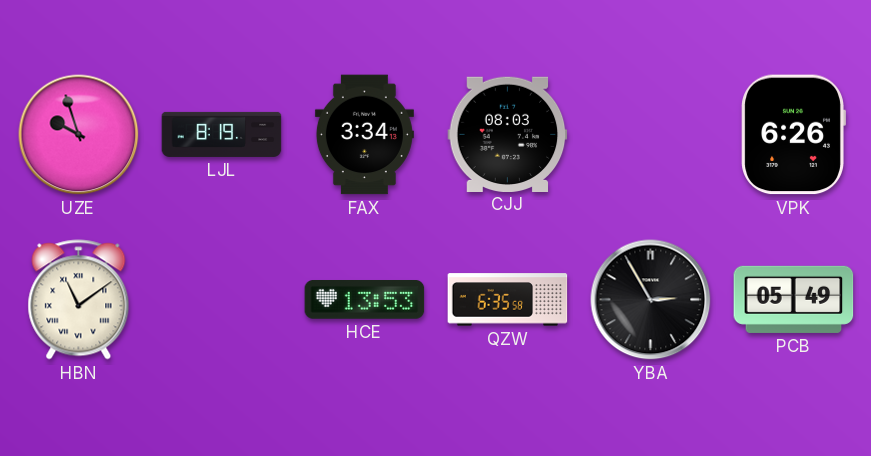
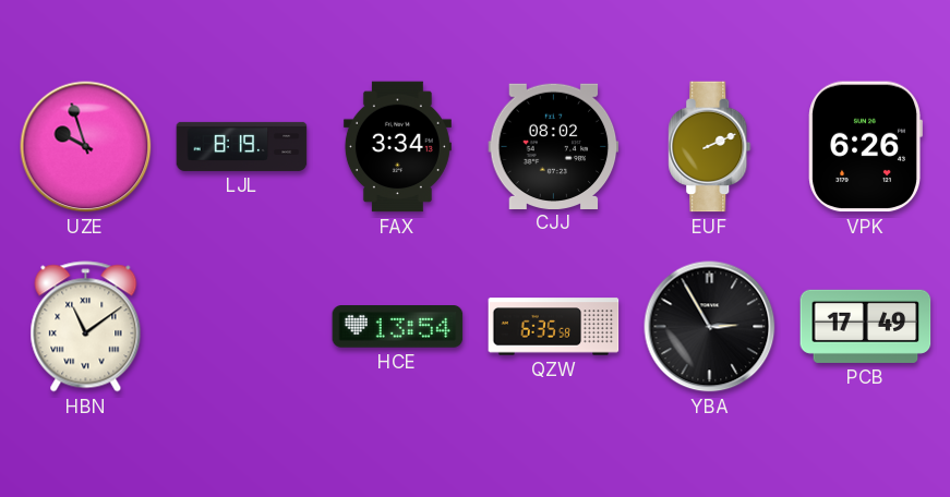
CJJ: 08:03 -> 08:02 (554, 146)
EUF: none -> 2:11 (710, 147)
HCE: 13:53 -> 13:54 (398, 327)
PCB: 05:49 -> 17:49 (866, 326)
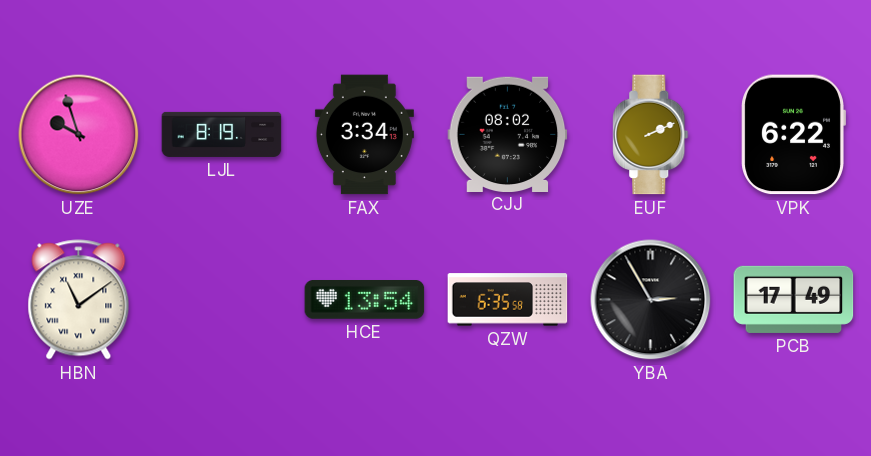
VPK: 6:26 -> 6:22 (793, 135)
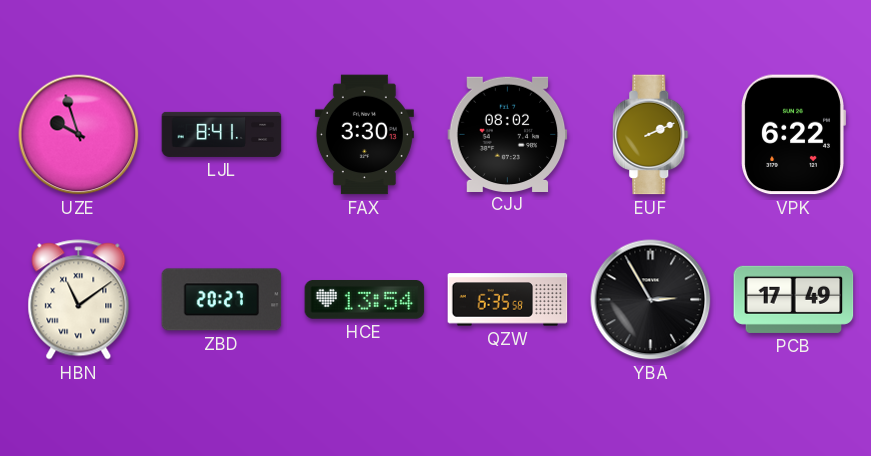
LJL: 8:19 -> 8:41 (222, 134)
FAX: 3:34 -> 3:30 (364, 135)
ZBD: none -> 20:27 (222, 300)
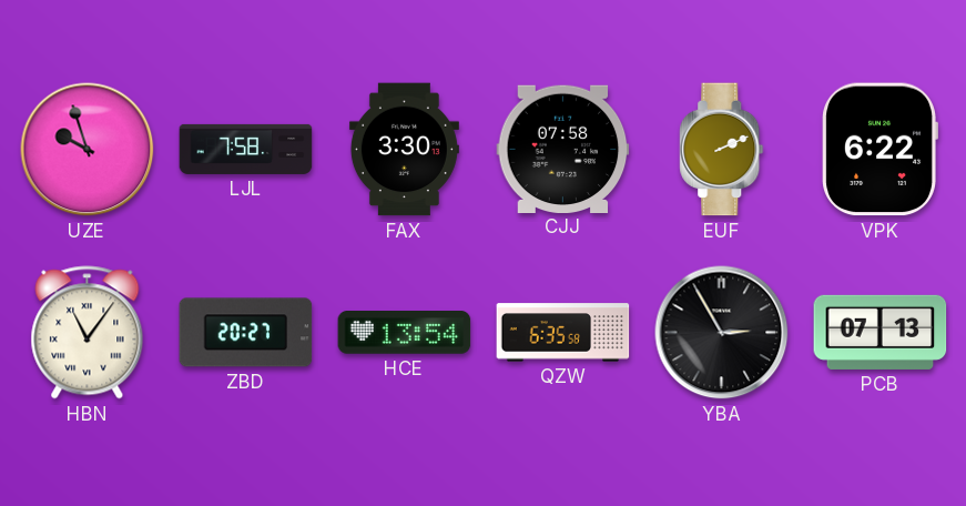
LJL: 8:41 -> 7:58 (246, 149)
CJJ: 08:02 -> 07:58 (563, 149)
HBN: 11:09 -> 11:06 (88, 333)
PCB: 17:49 -> 07:13 (881, 332)
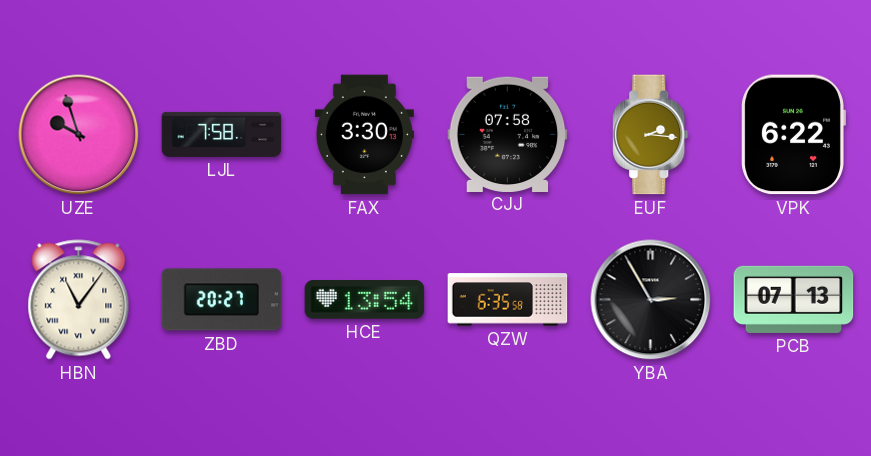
EUF: 2:11 -> 2:16 (651, 135)
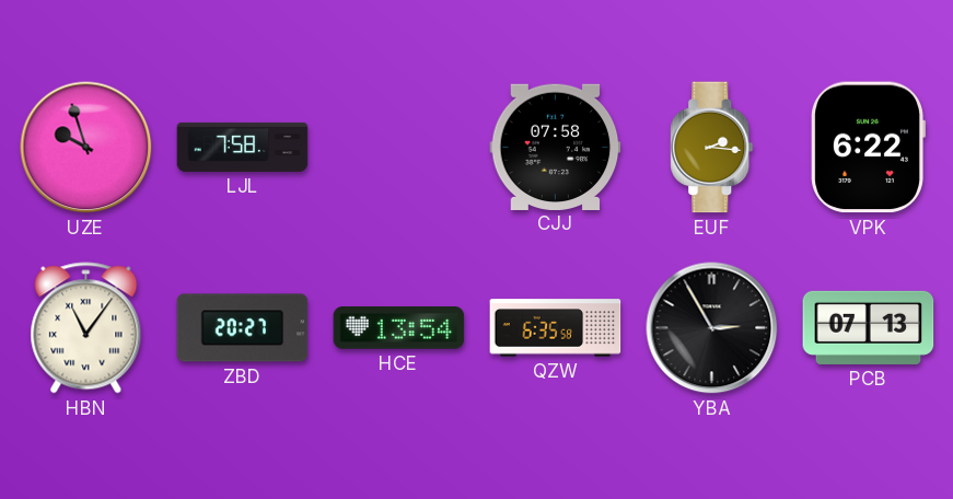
FAX: 3:30 -> none (364, 135)
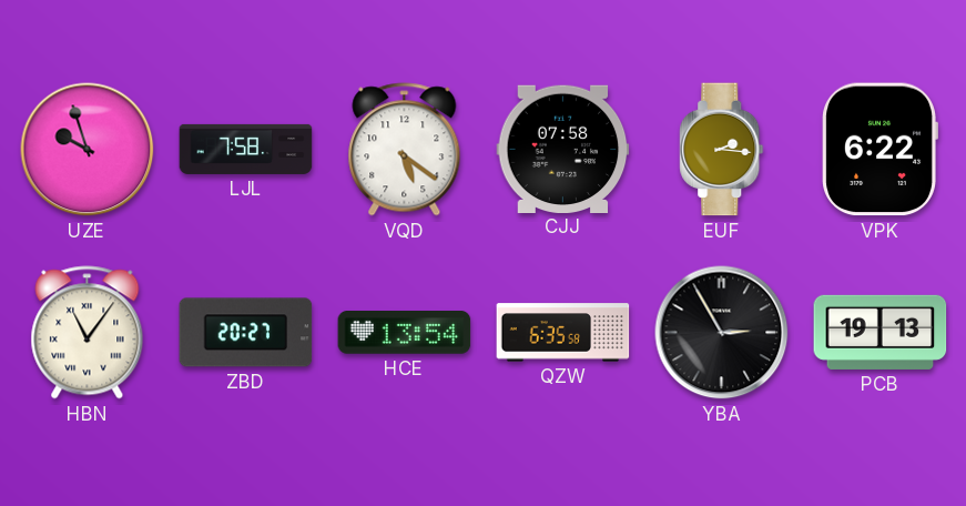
VQD: none -> 5:21 (405, 150)
PCB: 07:13 -> 19:13 (881, 332)
